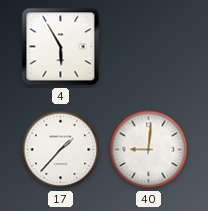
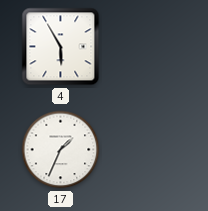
17: 1:37 -> 1:34 (61, 150)
40: 9:01 -> none (149, 150)
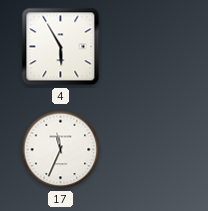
17: 1:34 -> 11:34 (61, 150)
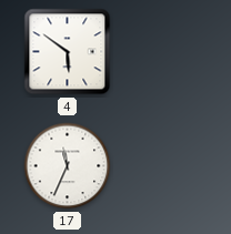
4: 5:55 -> 5:51 (68, 52)
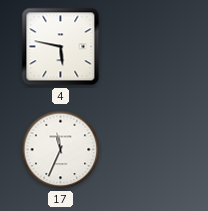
4: 5:51 -> 5:47 (61, 47)
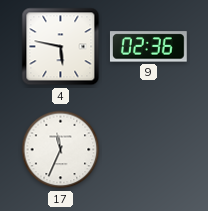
9: none -> 02:36 (148, 47)
